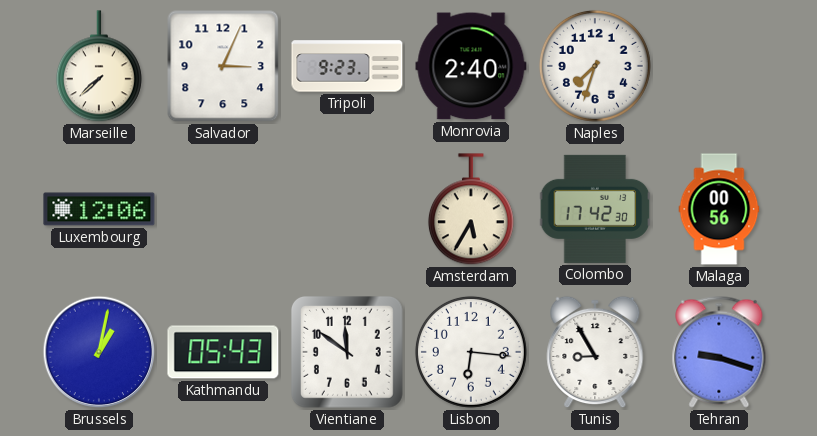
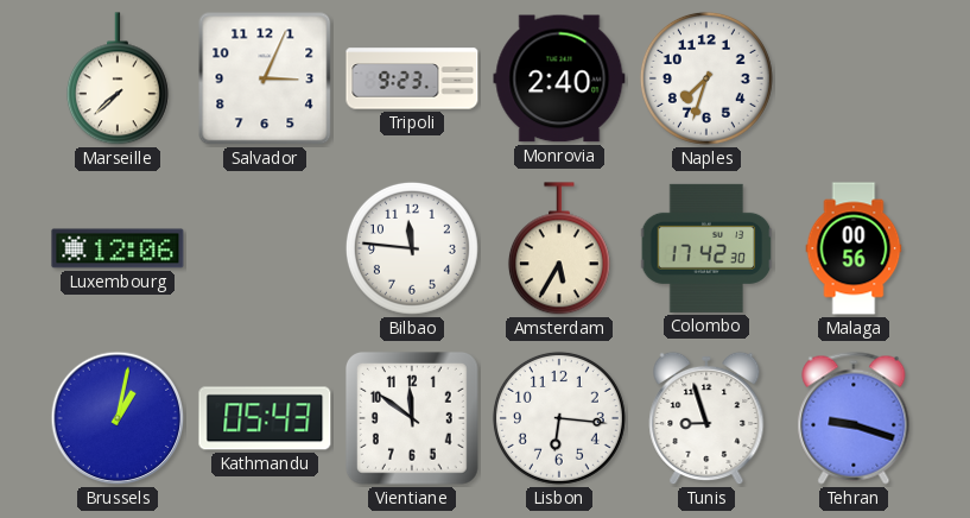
Bilbao: none -> 11:46 (412, 248)
Tunis: 8:55 -> 8:57 (706, 418)
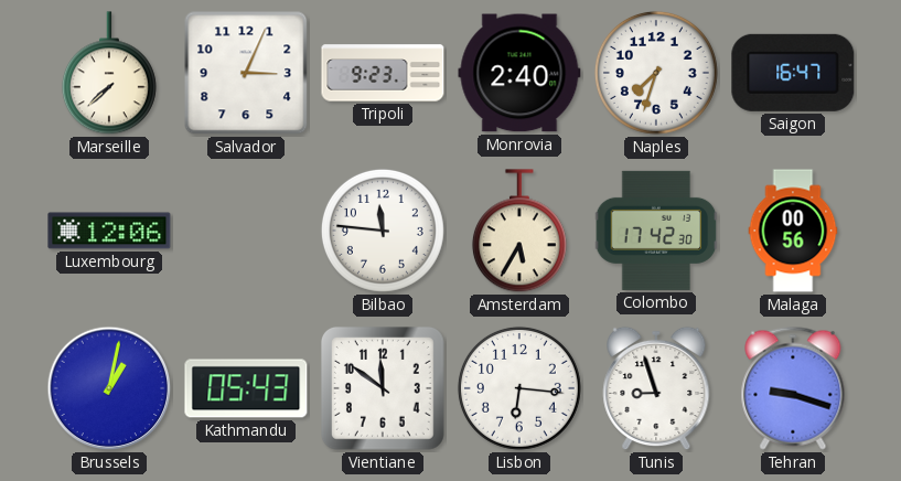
Saigon: none -> 16:47 (793, 73)
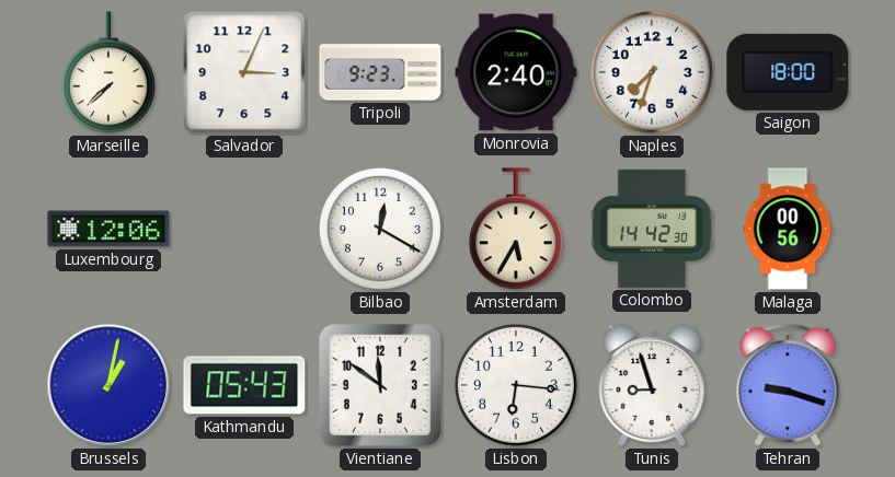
Saigon: 16:47 -> 18:00 (788, 72)
Bilbao: 11:46 -> 12:20 (380, 229)
Colombo: 17:42 -> 14:42 (652, 229)
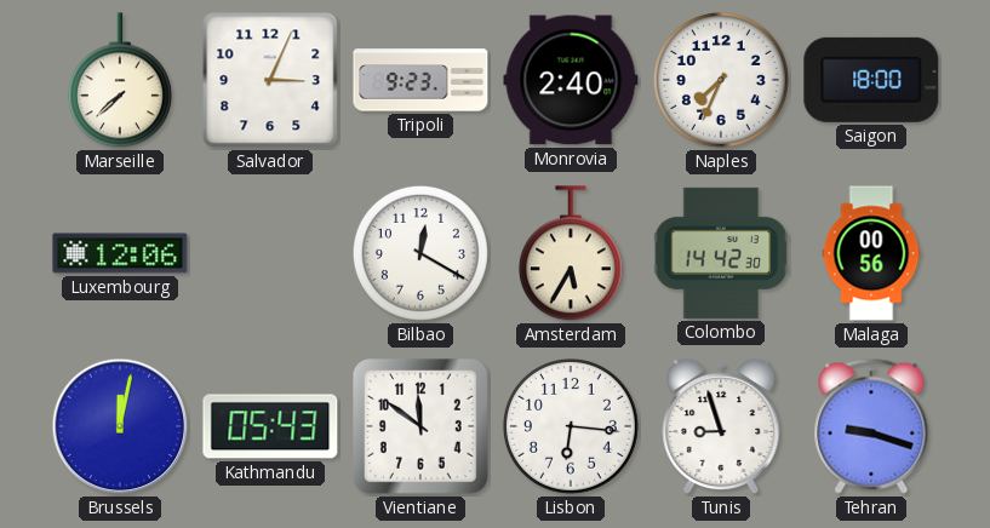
Naples: 7:33 -> 7:34 (721, 80)
Brussels: 1:02 -> 12:02 (120, 426)
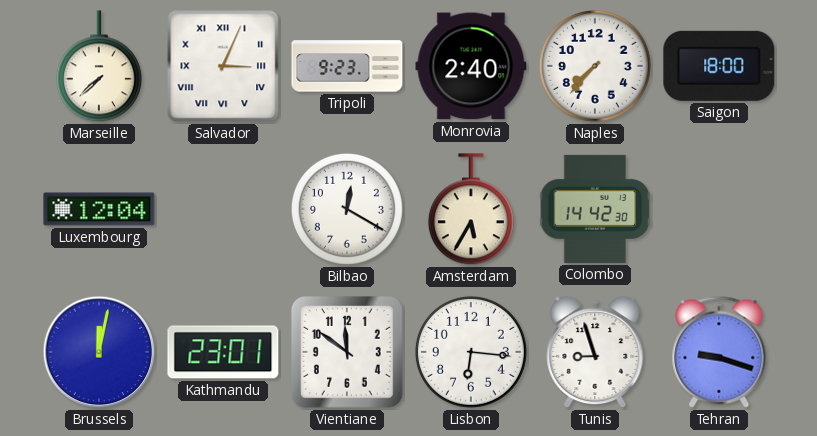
Salvador numerals: Arabic -> Roman (223, 66)
Naples: 7:34 -> 7:37 (595, 66)
Luxembourg: 12:06 -> 12:04 (99, 209)
Malaga: 00:56 -> none (871, 253)
Kathmandu: 05:43 -> 23:01 (223, 352)
